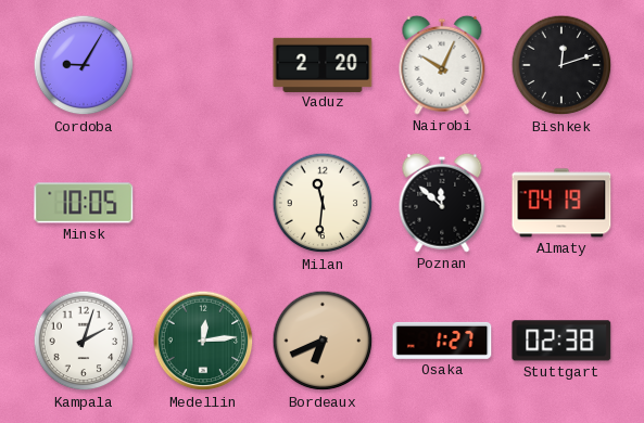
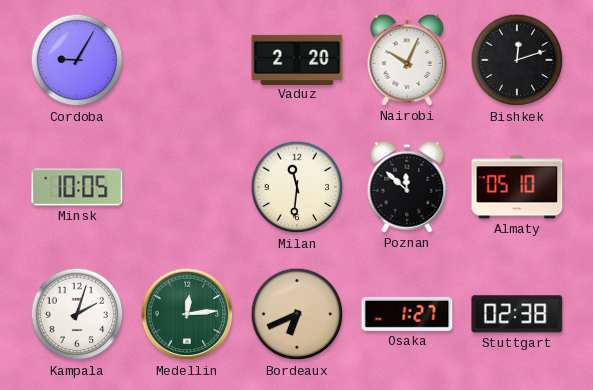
Almaty: 04:19 -> 05:10 (517, 187)
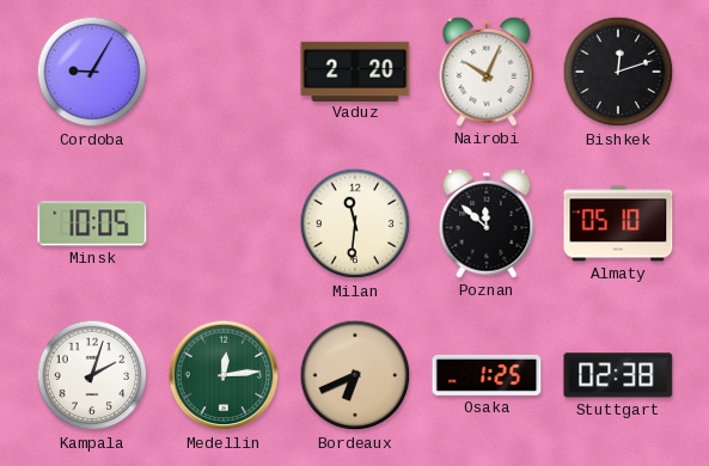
Osaka: 1:27 -> 1:25 (487, 375)
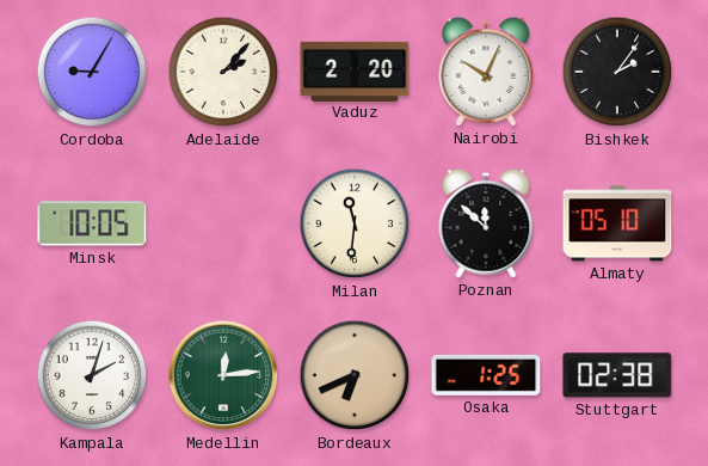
Adelaide: none -> 2:07 (223, 72)
Bishkek: 12:12 -> 2:06 (617, 72)
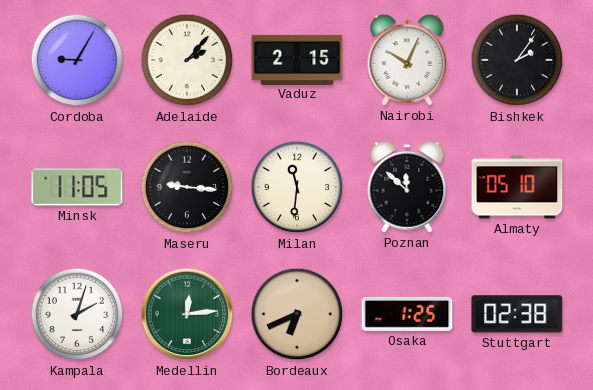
Vaduz: 2:20 -> 2:15 (297, 59)
Minsk: 10:05 -> 11:05 (77, 187)
Maseru: none -> 9:16 (187, 187)
